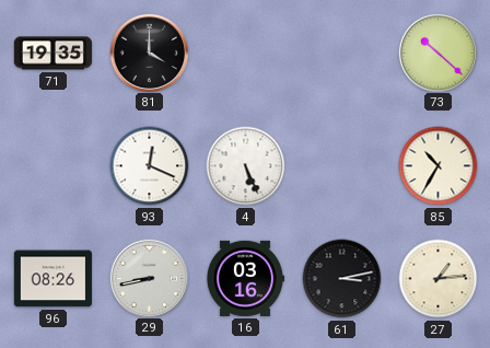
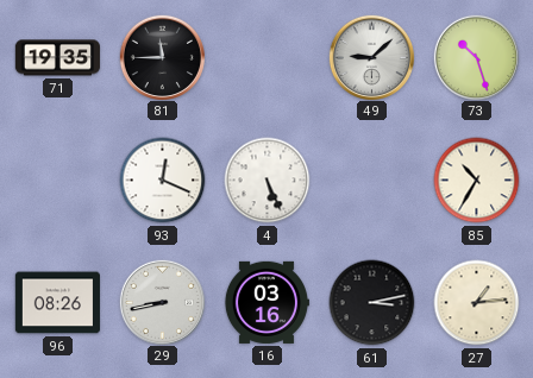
81: 4:00 -> 11:45 (162, 57)
49: none -> 9:08 (371, 57)
73: 10:22 -> 10:27 (476, 57)
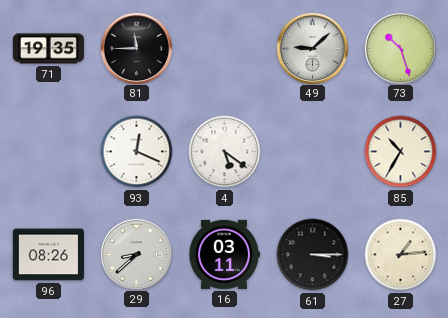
4: 5:26 -> 5:21 (225, 152)
29: 8:43 -> 8:38 (136, 254)
16: 03:16 -> 03:11 (224, 254)
61: 3:13 -> 3:15 (313, 255)
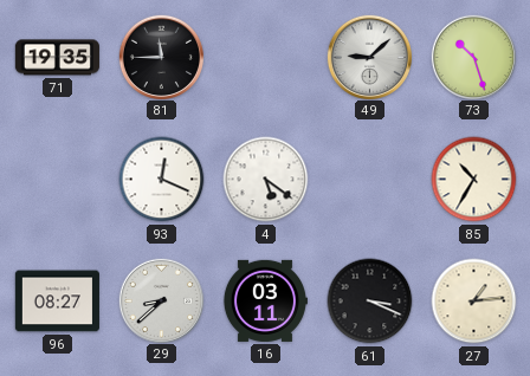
96: 08:26 -> 08:27 (57, 302)
61: 3:15 -> 3:19 (370, 302)
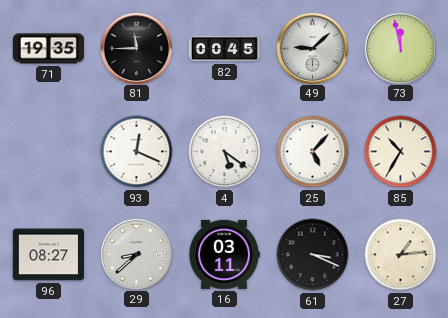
82: none -> 00:45 (224, 49)
73: 10:27 -> 11:58 (400, 48)
25: none -> 5:07 (313, 152)
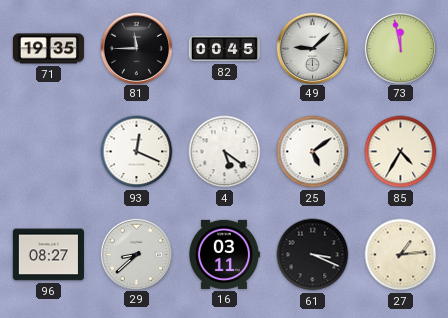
25: 5:07 -> 5:09 (313, 152)
85: 10:35 -> 4:35 (401, 152)
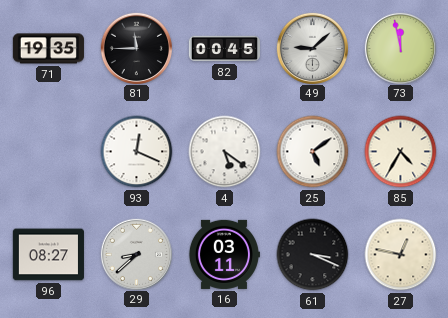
27: 1:14 -> 12:47 (401, 255)
